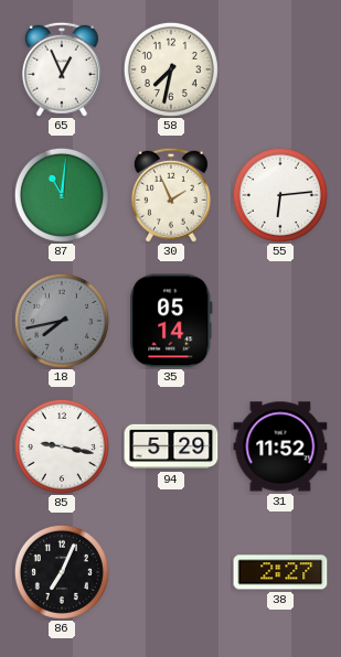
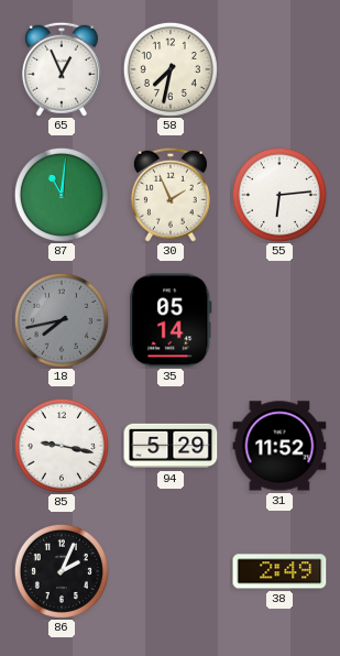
86: 7:04 -> 2:04 (62, 571)
38: 2:27 -> 2:49 (279, 571)
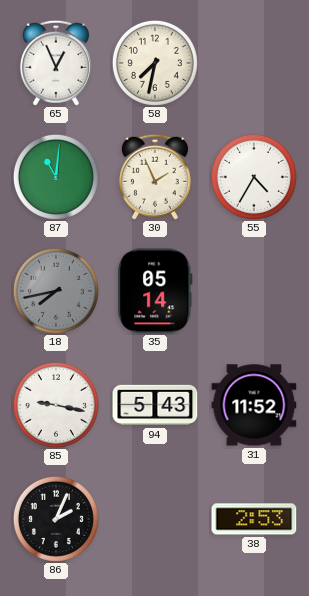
55: 6:14 -> 4:35 (254, 177)
94: 5:29 -> 5:43 (155, 405)
38: 2:49 -> 2:53 (254, 519)
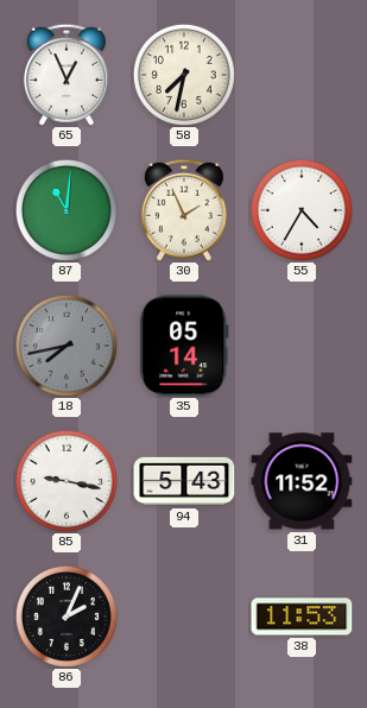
38: 2:53 -> 11:53 (302, 617)
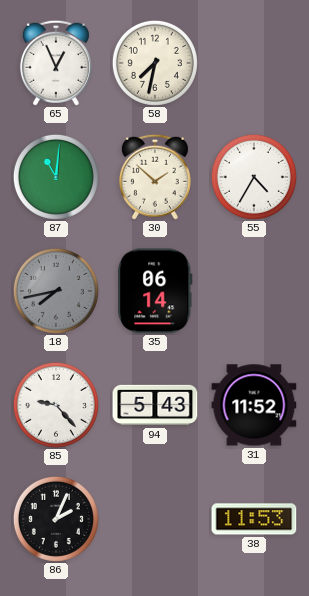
30: 1:56 -> 1:52 (155, 177)
35: 05:14 -> 06:14 (155, 291)
85: 9:17 -> 9:23 (56, 405)
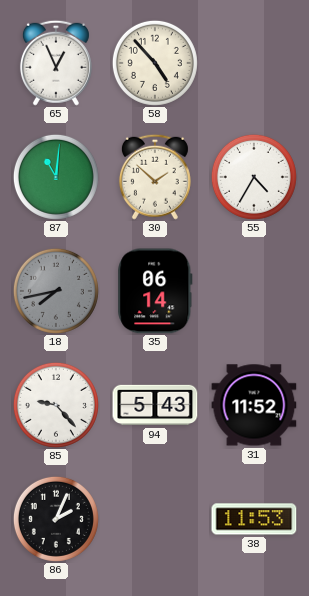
58: 7:32 -> 4:53 (155, 63)
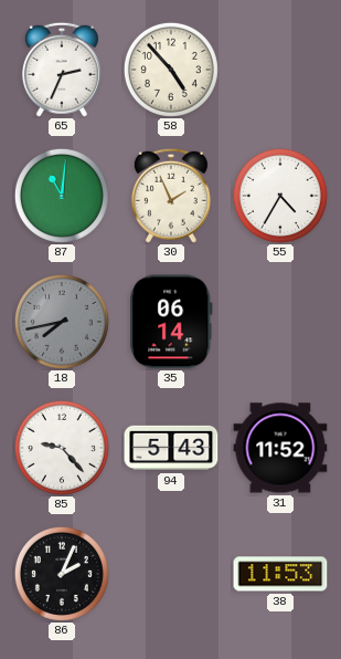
65: 12:56 -> 2:34 (62, 70)
30: 1:52 -> 1:56 (171, 196)
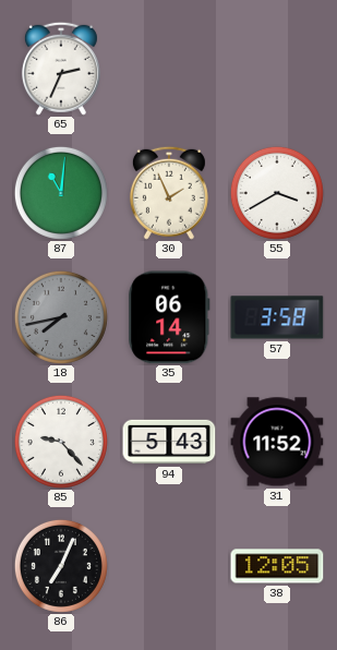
58: 4:53 -> none (171, 70)
55: 4:35 -> 3:40 (277, 193)
57: none -> 3:58 (277, 317)
86: 2:04 -> 7:04 (61, 566)
38: 11:53 -> 12:05 (277, 566)
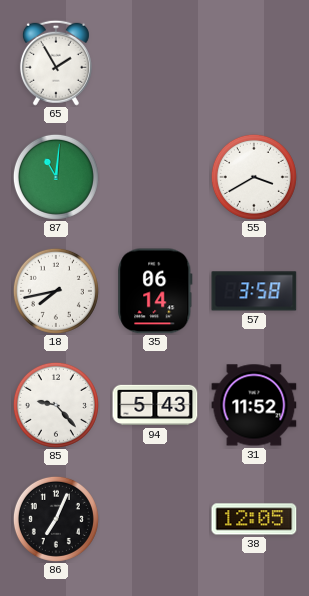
65: 2:34 -> 1:55 (56, 63)
30: 1:56 -> none (169, 193)
18 dial: grey -> white (56, 291)
